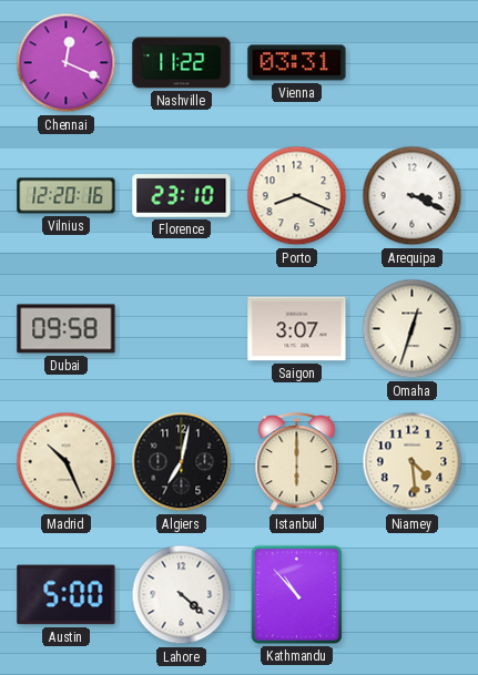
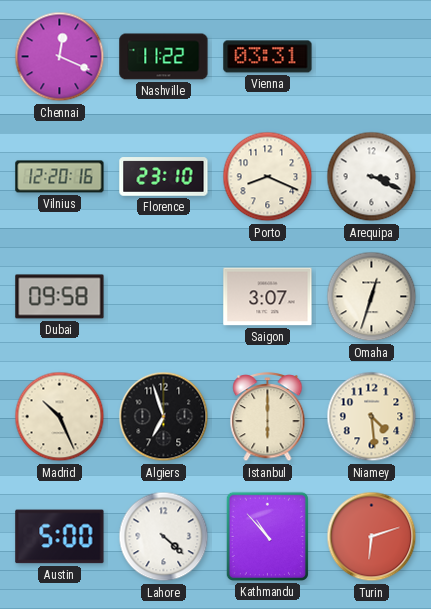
Algiers: 7:02 -> 6:57 (164, 417)
Turin: none -> 6:12 (372, 537)
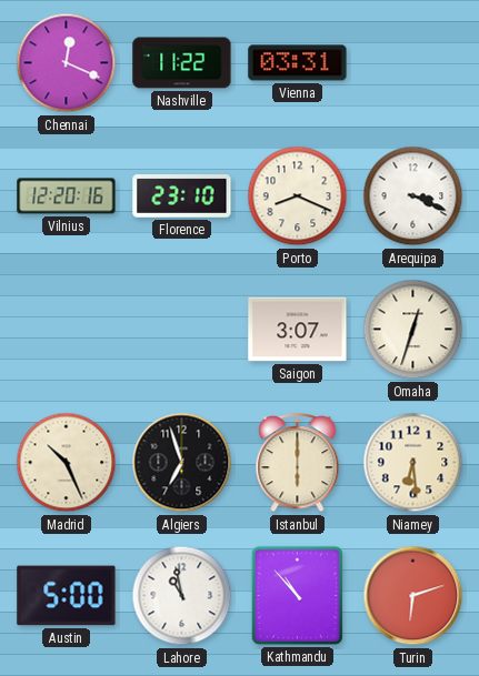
Dubai: 09:58 -> none (60, 297)
Niamey: 4:29 -> 6:29 (413, 463)
Lahore: 4:22 -> 10:58 (182, 596)
